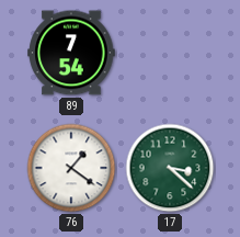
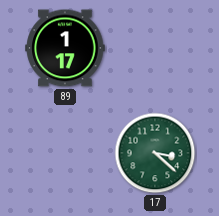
89: 7:54 -> 1:17 (65, 48)
76: 1:21 -> none (71, 168)
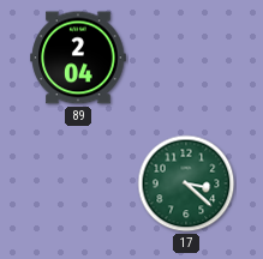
89: 1:17 -> 2:04 (78, 58)
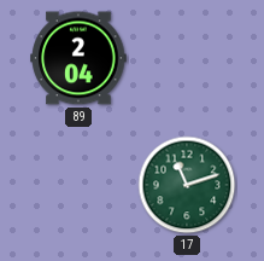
17: 3:22 -> 11:12 (187, 185)
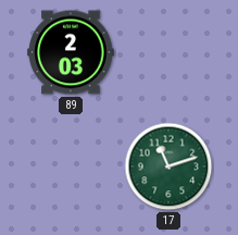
89: 2:04 -> 2:03 (71, 52)
